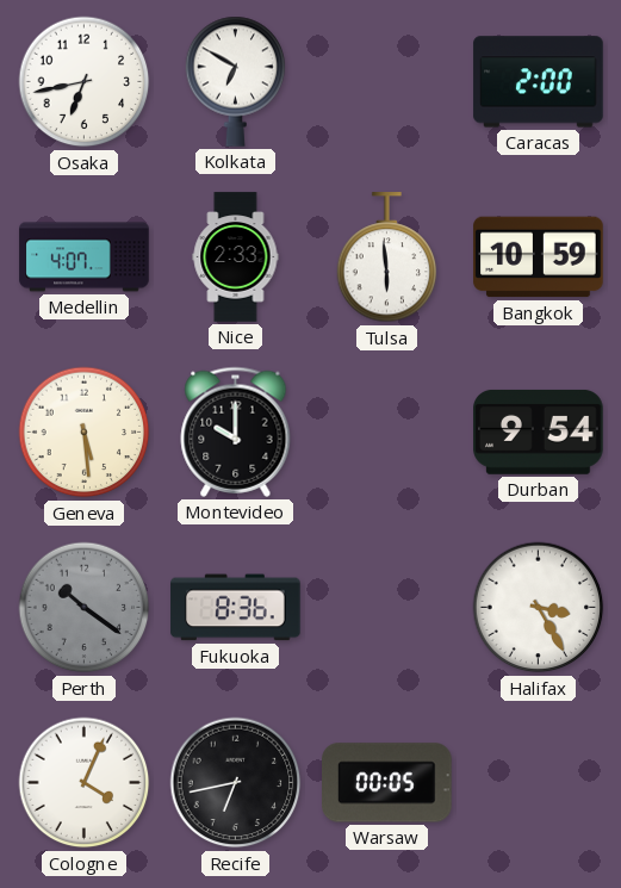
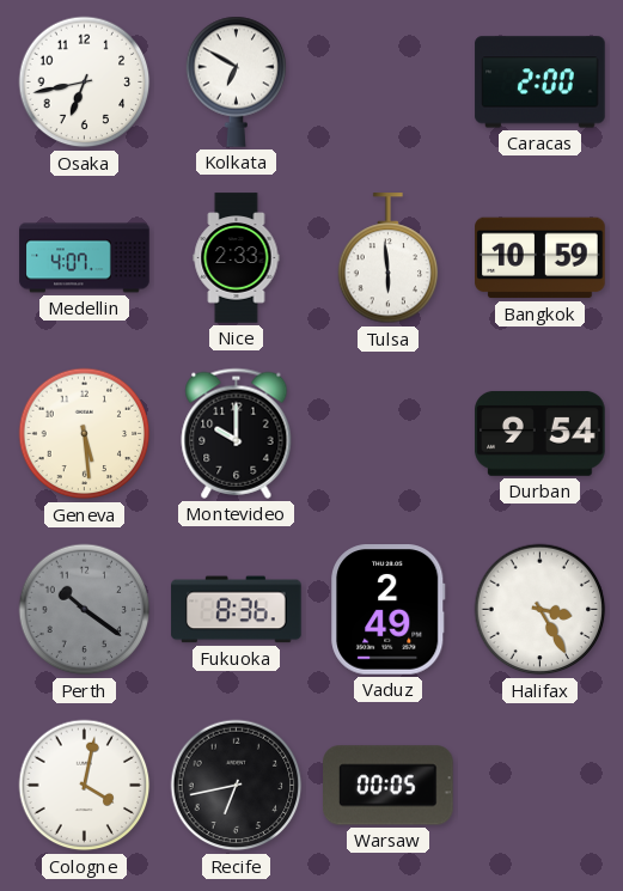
Vaduz: none -> 2:49 (389, 610)
Cologne: 4:04 -> 4:02 (85, 786)
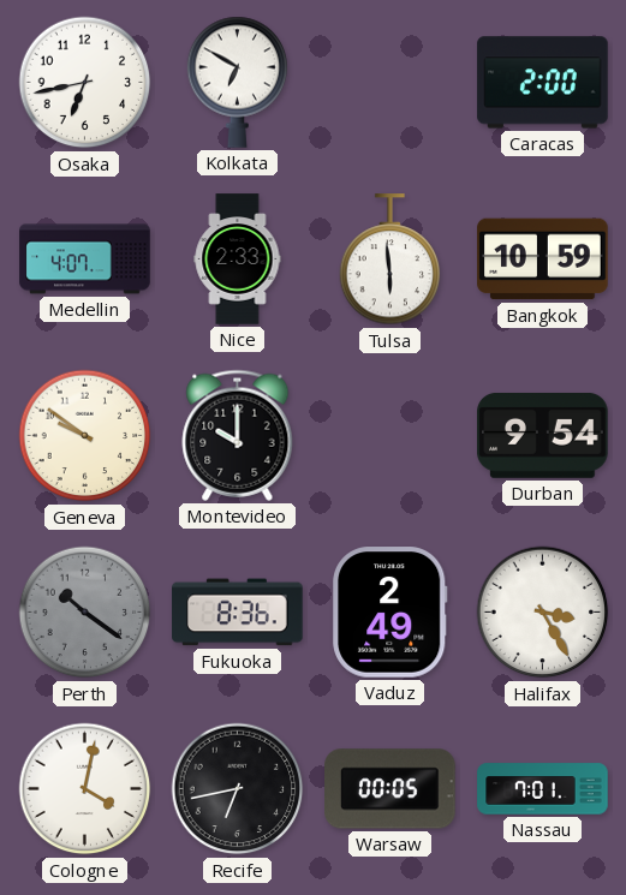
Geneva: 5:29 -> 9:51 (85, 436)
Nassau: none -> 7:01 (543, 789)
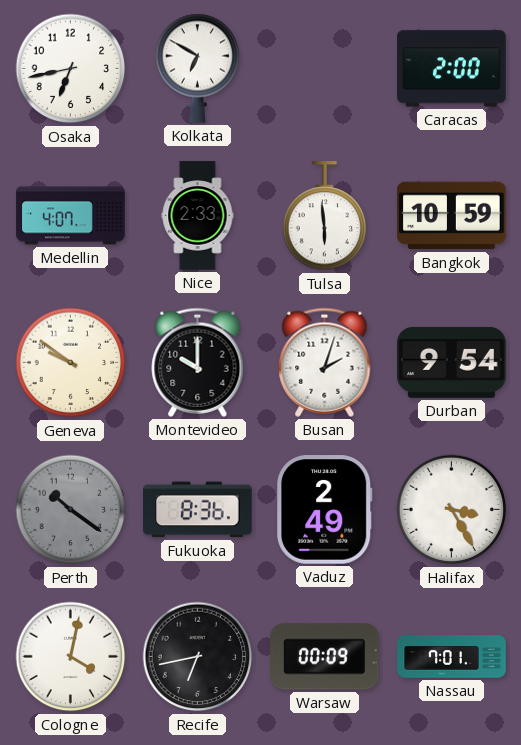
Busan: none -> 2:03 (325, 362)
Warsaw: 00:05 -> 00:09 (325, 657)
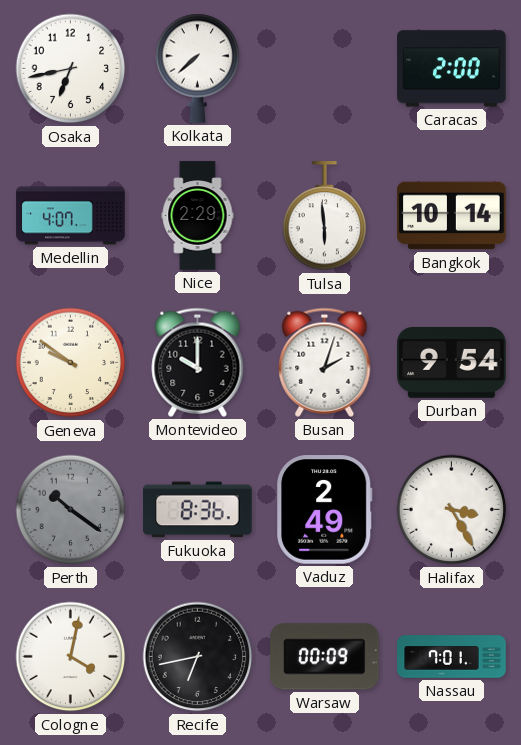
Kolkata: 6:50 -> 7:38 (198, 68)
Nice: 2:33 -> 2:29 (198, 216)
Bangkok: 10:59 -> 10:14 (452, 216)
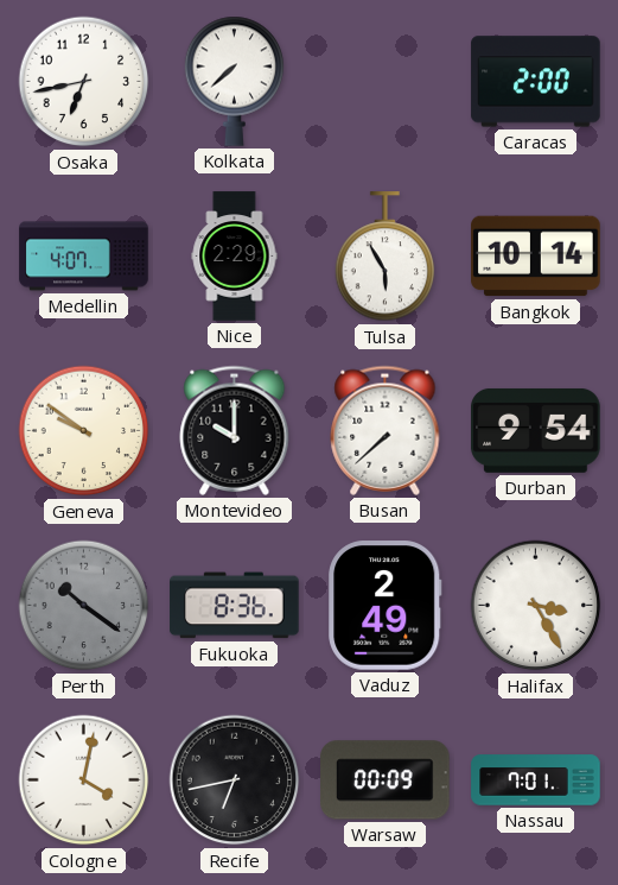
Tulsa: 5:59 -> 5:55 (386, 257)
Busan: 2:03 -> 7:38 (386, 430)
